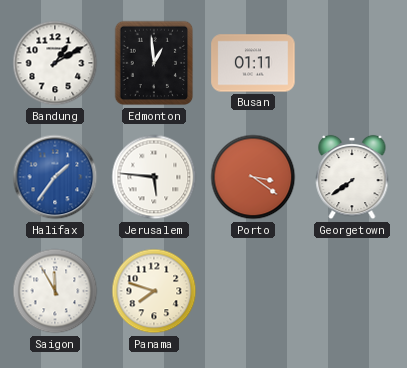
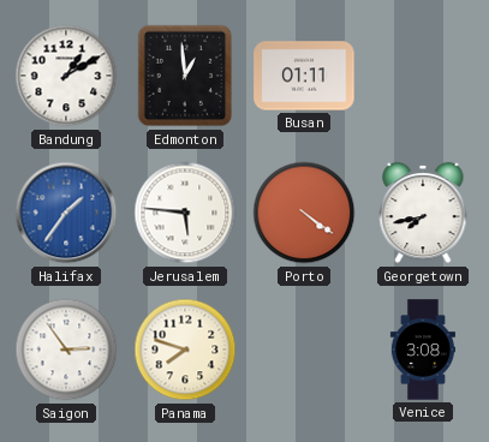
Porto: 3:21 -> 4:21 (304, 213)
Georgetown: 7:39 -> 7:43 (423, 213)
Saigon: 11:55 -> 2:54 (66, 350)
Venice: none -> 3:08 (423, 350)
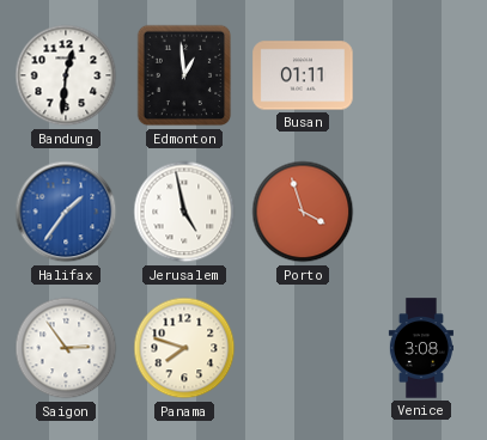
Bandung: 1:10 -> 12:31 (66, 75)
Jerusalem: 5:46 -> 4:58 (184, 212)
Porto: 4:21 -> 3:57 (303, 212)
Georgetown: 7:43 -> none (423, 213)
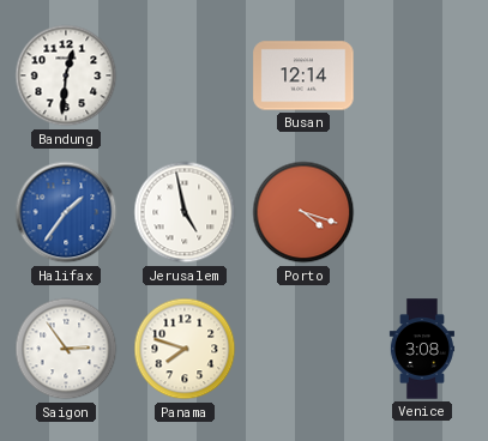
Edmonton: 12:59 -> none (184, 75)
Busan: 01:11 -> 12:14 (303, 75)
Porto: 3:57 -> 4:18 (303, 212)
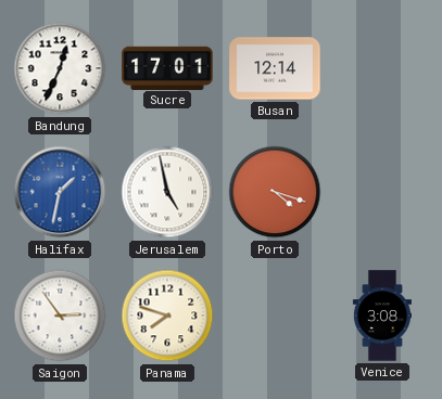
Bandung: 12:31 -> 12:34 (60, 68)
Sucre: none -> 17:01 (167, 67)
Halifax: 1:36 -> 1:32 (60, 192)
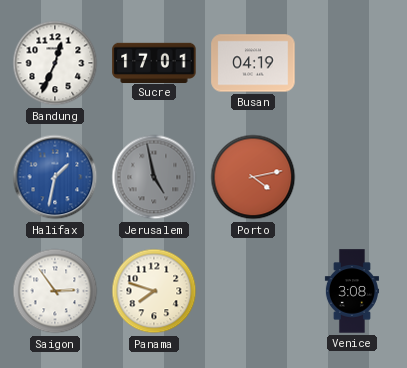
Busan: 12:14 -> 04:19 (253, 63)
Jerusalem dial: white -> grey (154, 177)
Porto: 4:18 -> 4:13 (253, 177)
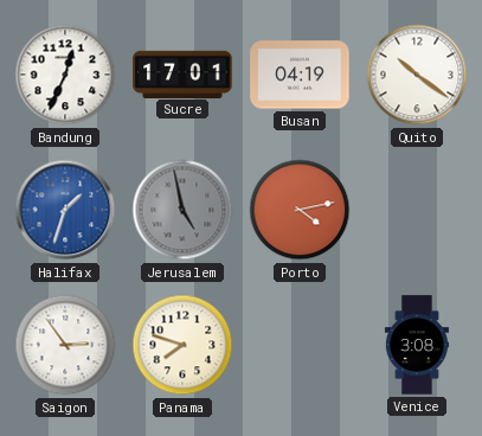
Quito: none -> 10:21 (417, 75)
Halifax: 1:32 -> 1:33 (65, 210)
